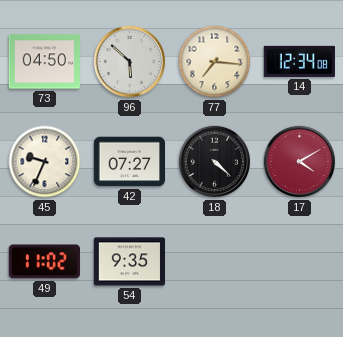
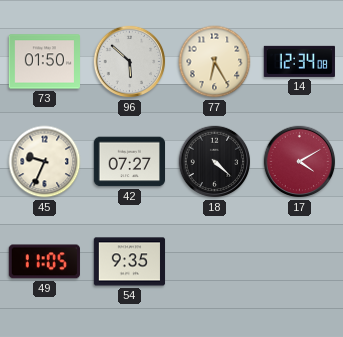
73: 04:50 -> 01:50 (45, 62)
77: 7:16 -> 6:25 (215, 62)
49: 11:02 -> 11:05 (44, 262)
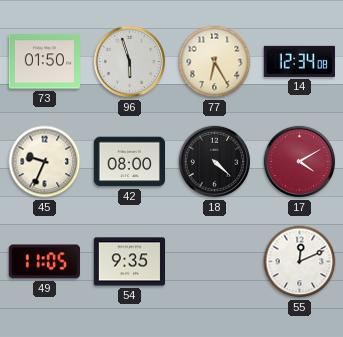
96: 5:52 -> 5:57 (130, 62)
42: 07:27 -> 08:00 (130, 162)
55: none -> 12:11 (300, 262)
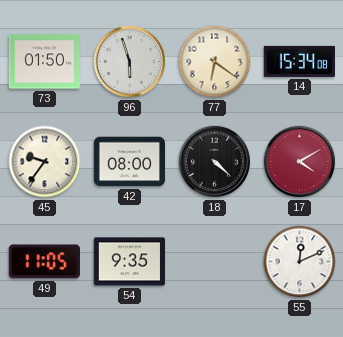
77: 6:25 -> 6:21 (215, 62)
14: 12:34 -> 15:34 (299, 61)
45: 9:34 -> 9:36 (45, 162)
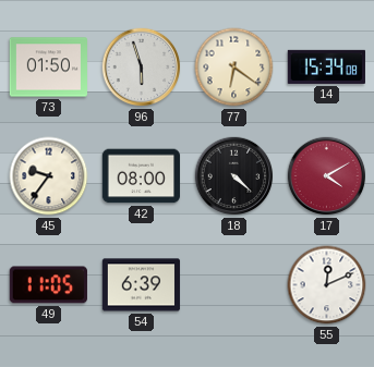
54: 9:35 -> 6:39 (142, 285)
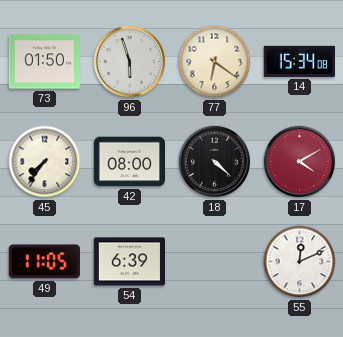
45: 9:36 -> 7:36 (45, 162)
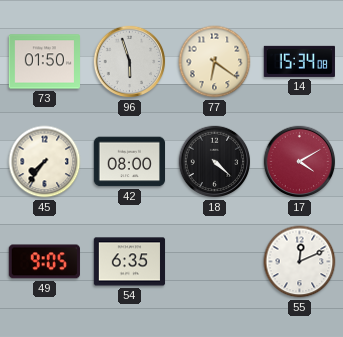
49: 11:05 -> 9:05 (44, 262)
54: 6:39 -> 6:35 (130, 262)
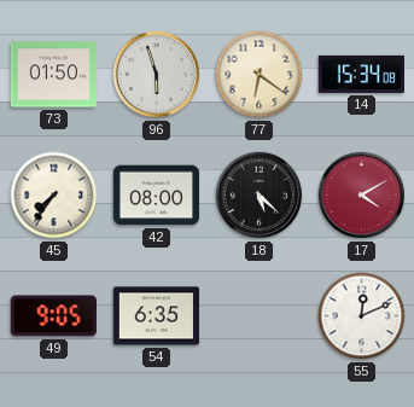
18: 4:22 -> 5:22 (260, 196)
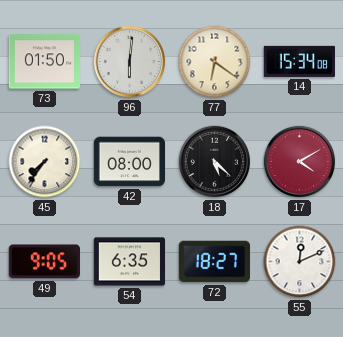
96: 5:57 -> 6:01 (130, 62)
72: none -> 18:27 (214, 262)
